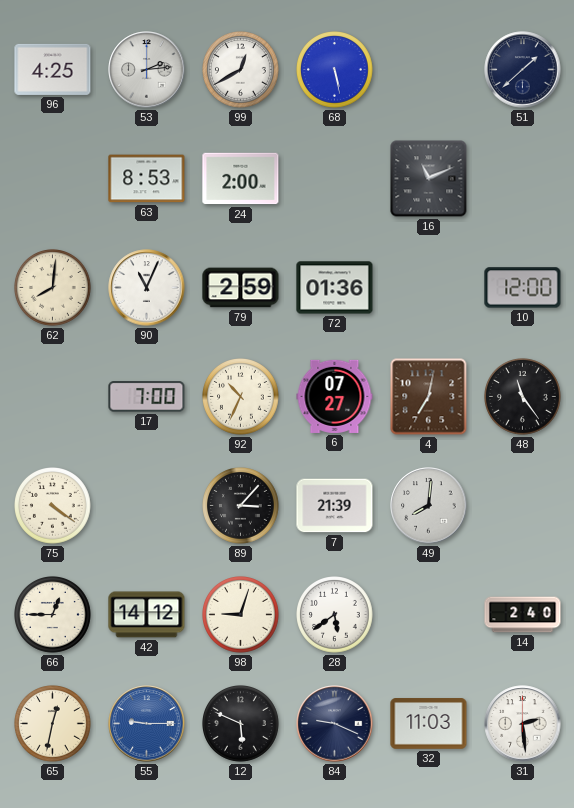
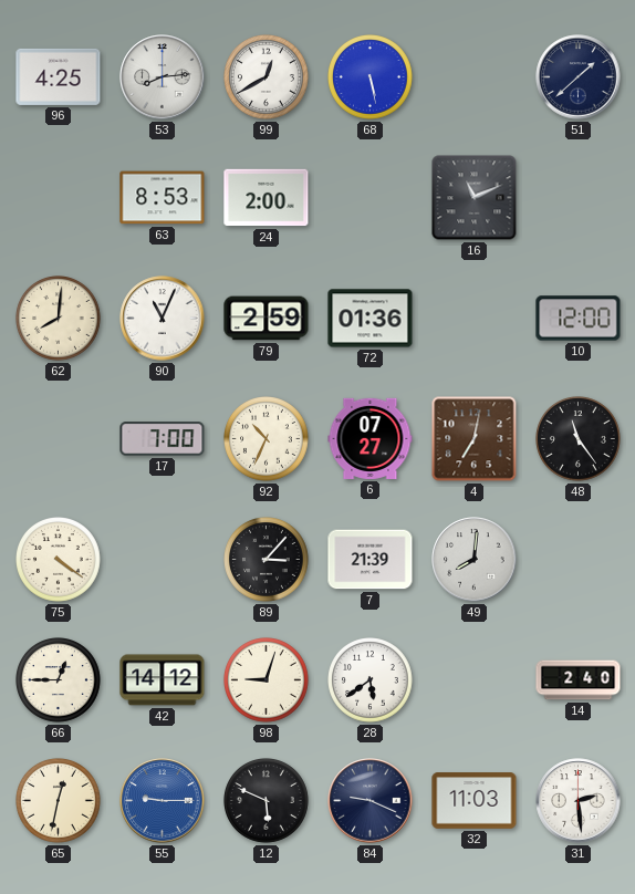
53: 2:14 -> 8:14 (163, 77)
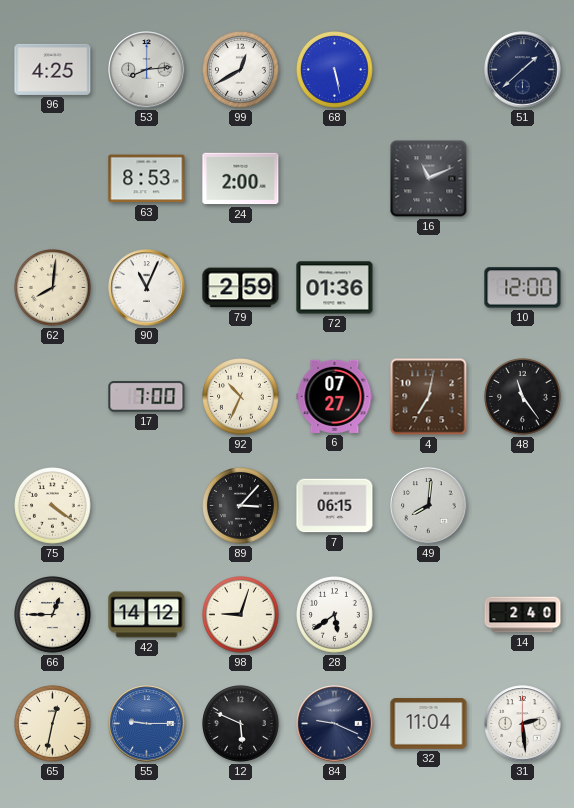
7: 21:39 -> 06:15 (335, 506)
32: 11:03 -> 11:04 (429, 724)
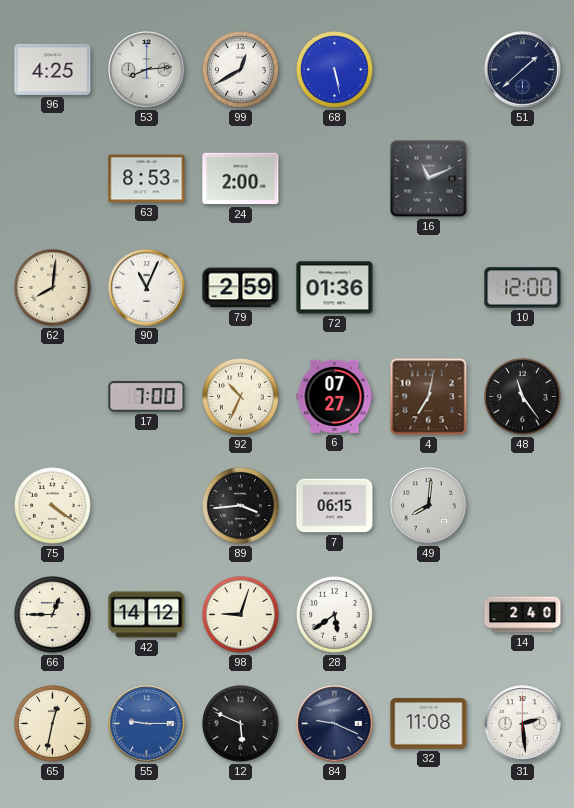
89: 3:07 -> 3:44 (241, 506)
32: 11:04 -> 11:08 (429, 724)
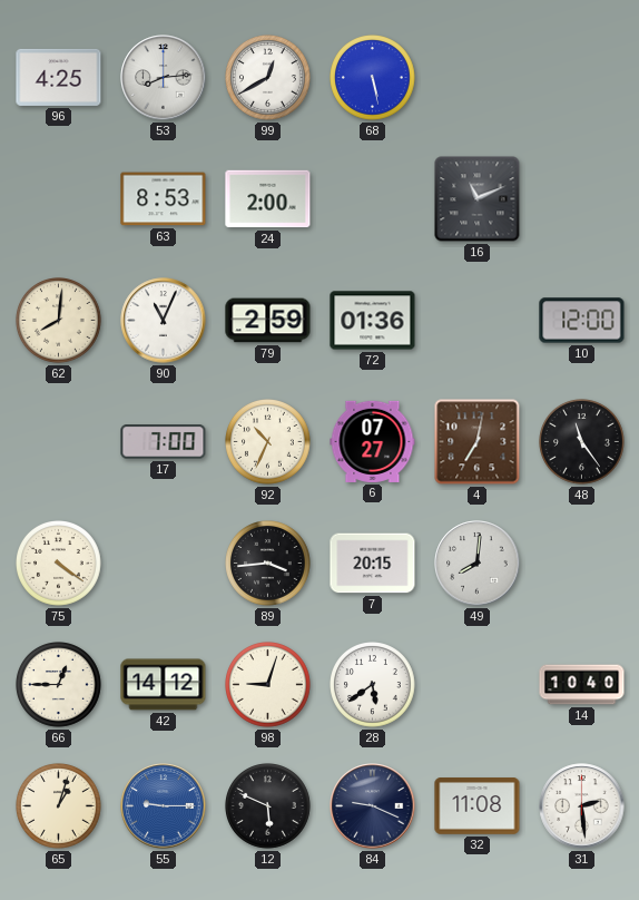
51: 1:38 -> none (523, 70)
7: 06:15 -> 20:15 (373, 564)
14: 2:40 -> 10:40 (582, 685)
65: 12:32 -> 1:03 (59, 806)
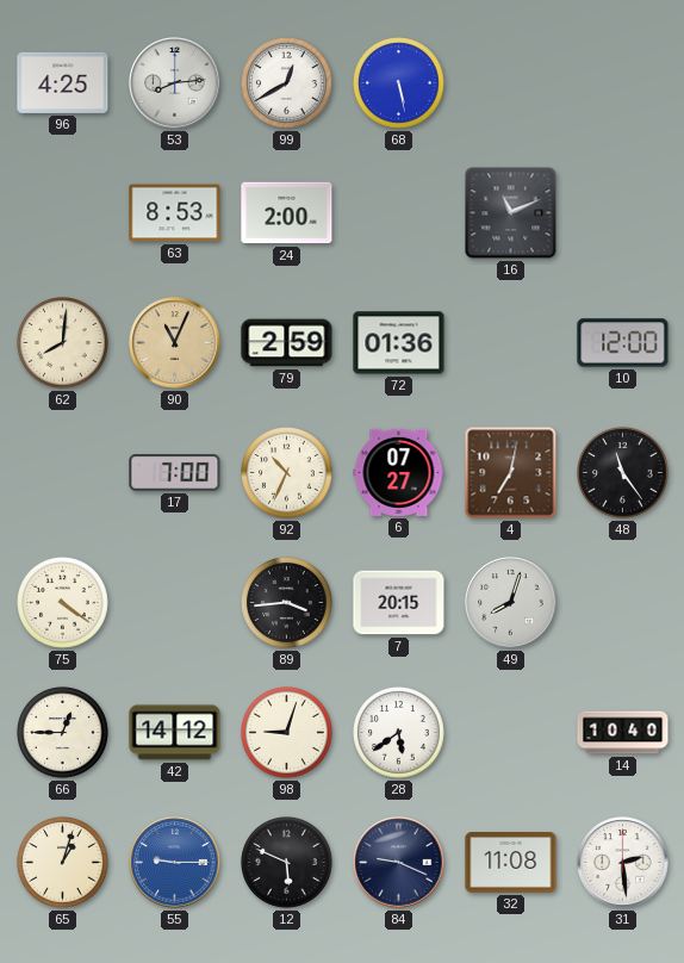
90 dial: white -> champagne (175, 343)
49: 8:01 -> 8:03 (511, 603)
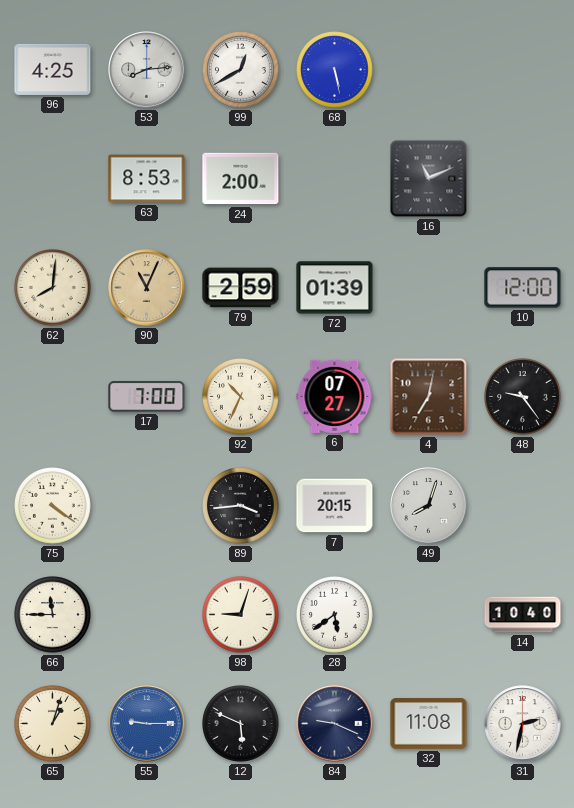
72: 01:36 -> 01:39 (335, 288)
48: 11:24 -> 9:24 (523, 397)
66: 12:45 -> 11:45 (53, 615)
42: 14:12 -> none (175, 733)
31: 2:29 -> 2:32 (523, 724)
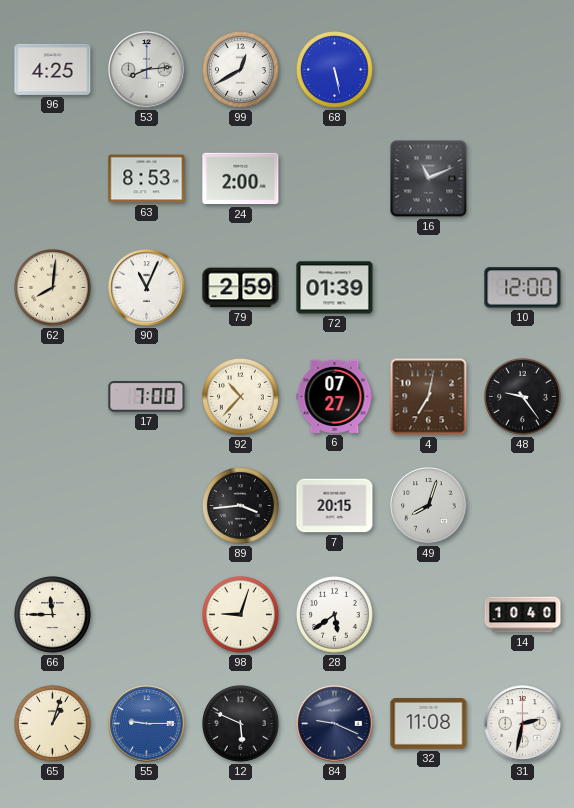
90 dial: champagne -> white (147, 288)
92: 10:34 -> 10:37 (241, 397)
75: 4:21 -> none (53, 506)
